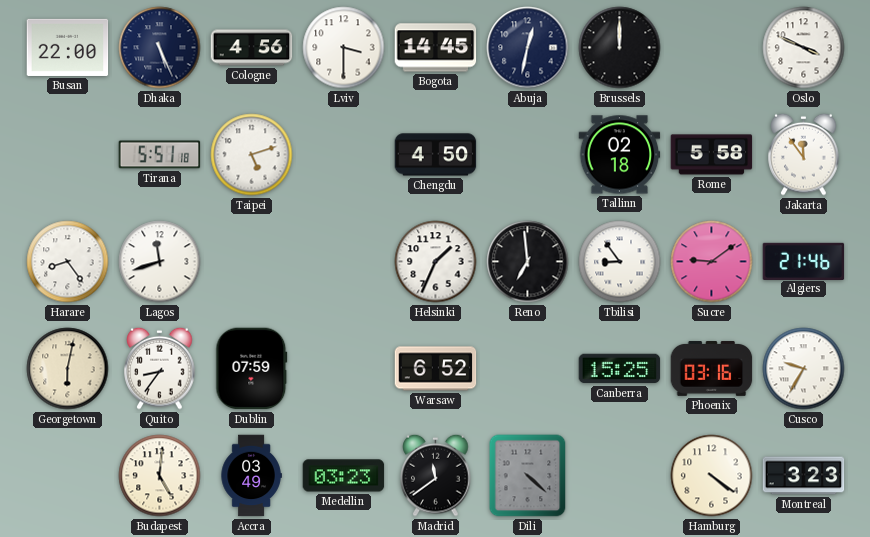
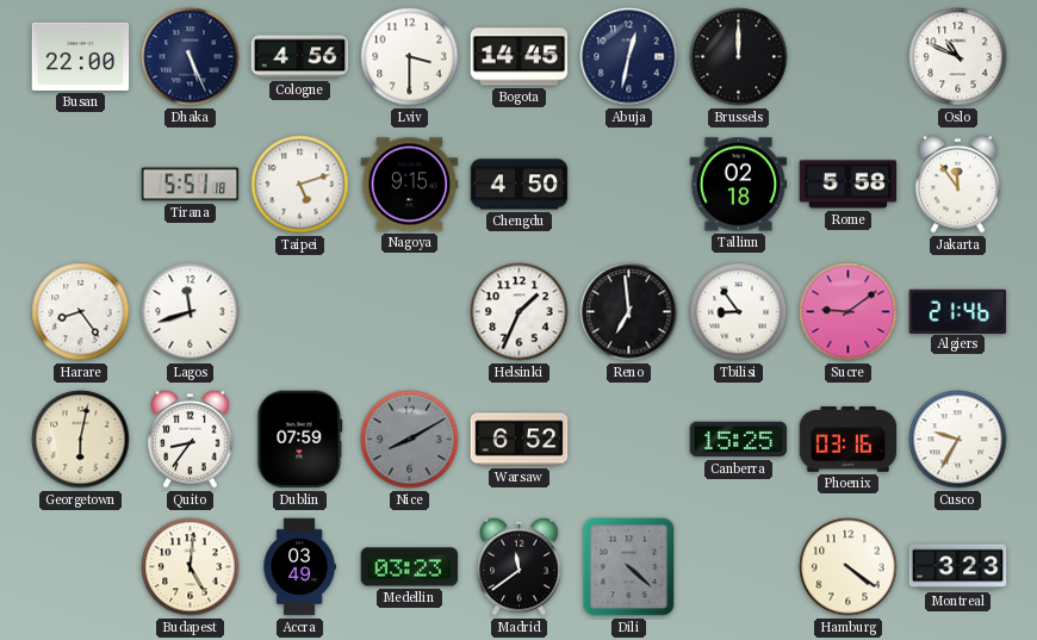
Oslo: 3:49 -> 10:49 (958, 57)
Nagoya: none -> 9:15 (410, 185)
Nice: none -> 8:10 (410, 440)
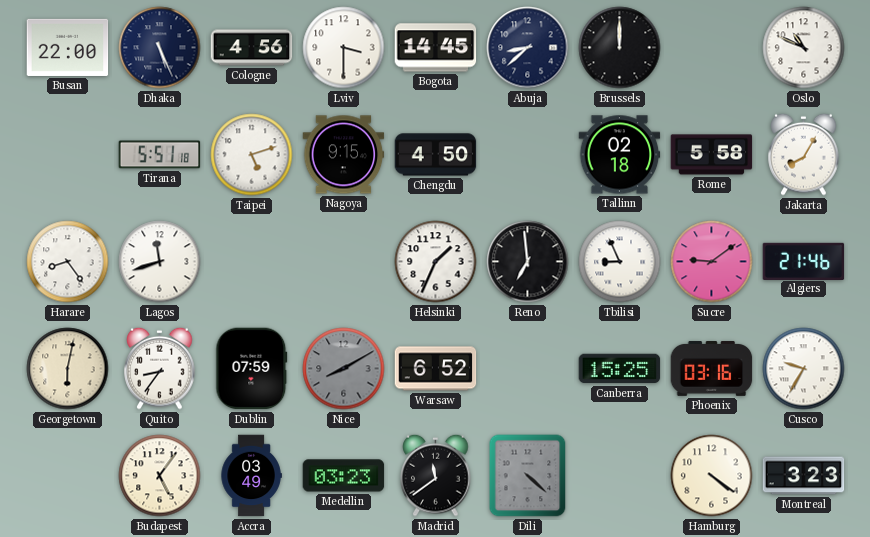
Abuja: 12:32 -> 8:38 (528, 48)
Jakarta: 11:54 -> 8:05 (804, 154)
Tbilisi: 8:54 -> 8:56 (620, 262)
Budapest: 5:01 -> 5:06 (160, 476)
